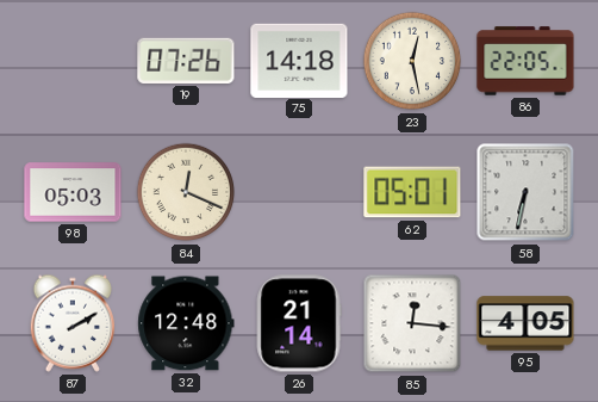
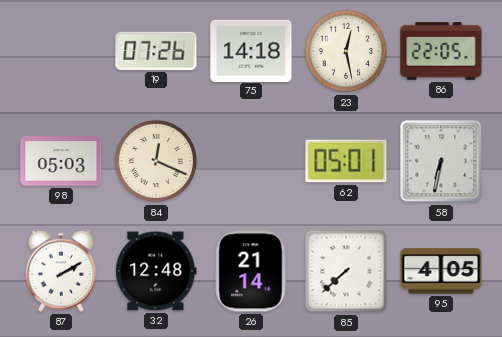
85: 12:16 -> 7:38 (346, 271)
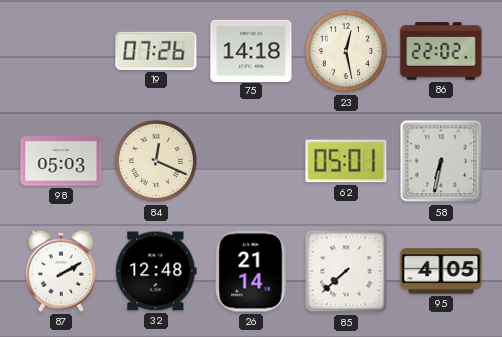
86: 22:05 -> 22:02 (441, 51)
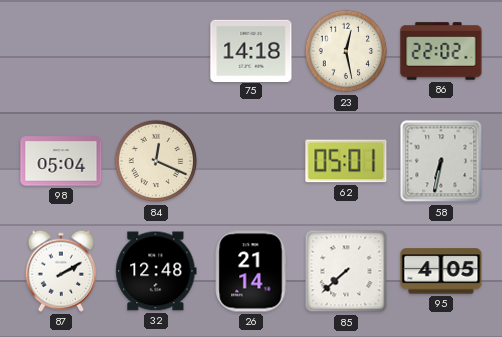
19: 07:26 -> none (156, 51)
98: 05:03 -> 05:04 (61, 161)
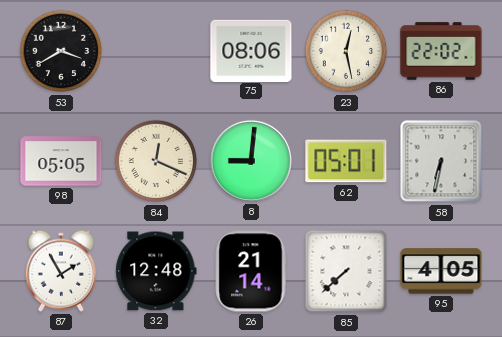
53: none -> 3:40 (61, 51)
75: 14:18 -> 08:06 (251, 50)
98: 05:04 -> 05:05 (61, 161)
8: none -> 9:01 (251, 161)
87: 2:10 -> 1:55 (60, 271)
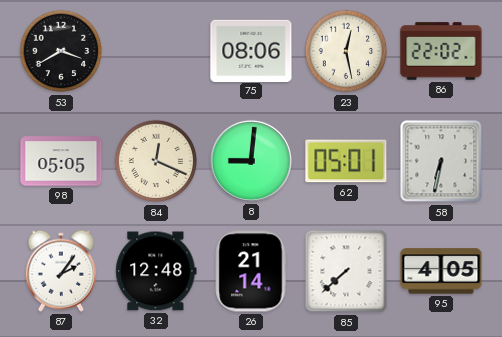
87: 1:55 -> 2:06 (60, 271)
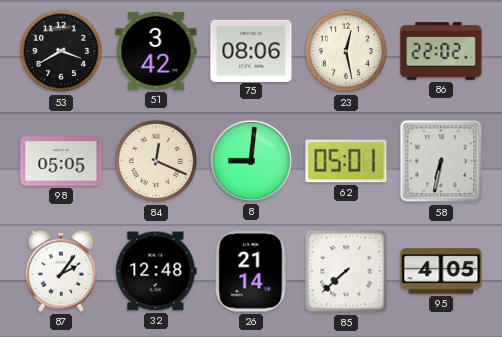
51: none -> 3:42 (156, 51)
